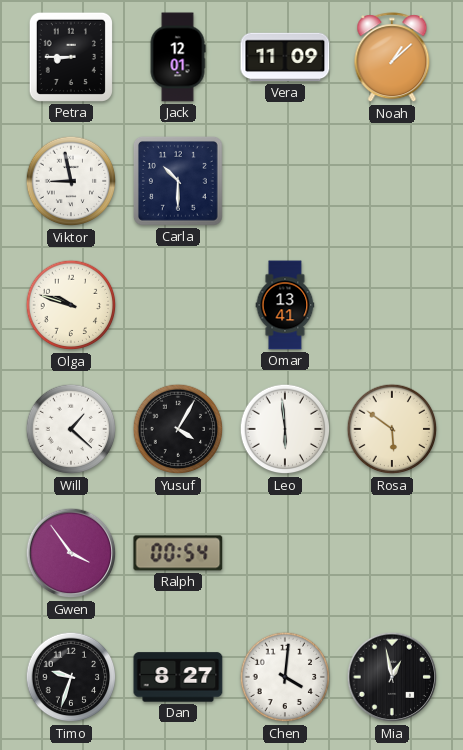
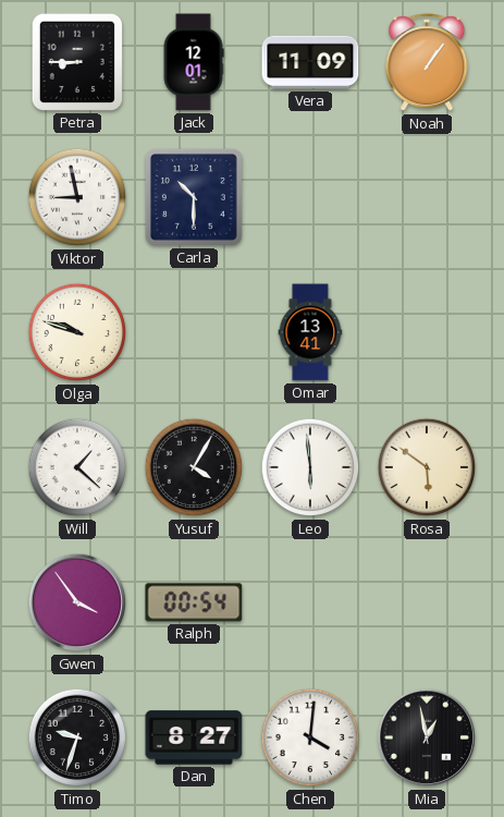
Noah: 1:08 -> 1:06 (427, 63)
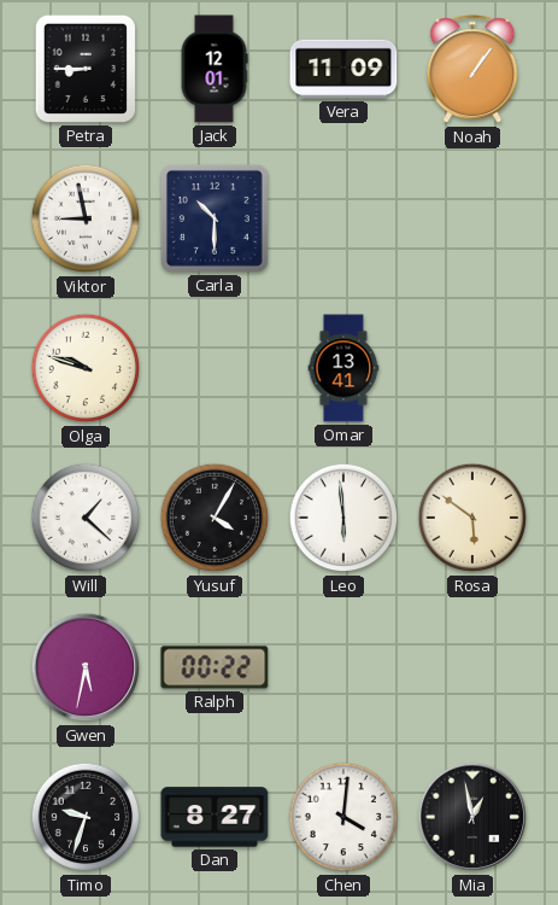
Gwen: 3:54 -> 5:32 (86, 667)
Ralph: 00:54 -> 00:22 (215, 667)
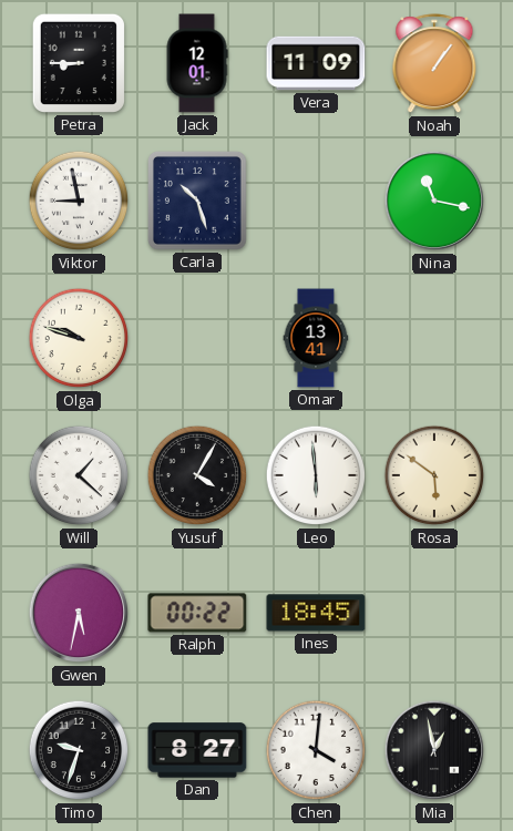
Carla: 10:30 -> 10:27 (198, 202)
Nina: none -> 11:17 (434, 201)
Ines: none -> 18:45 (316, 613)
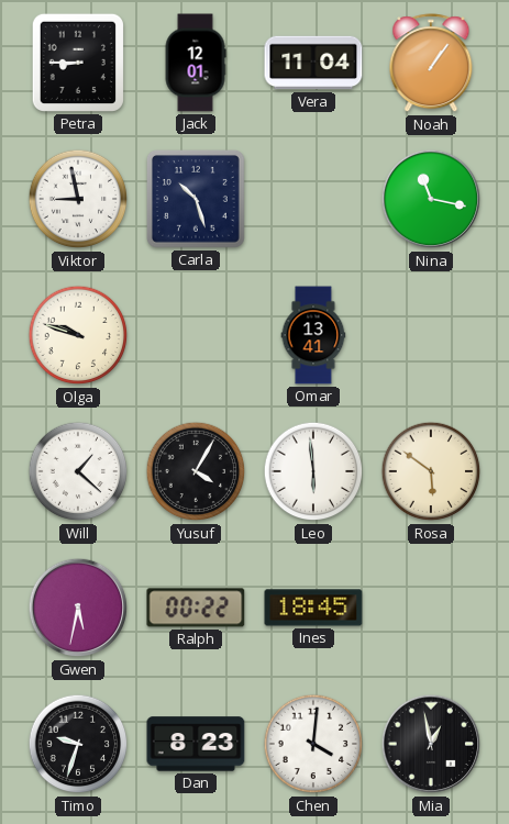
Vera: 11:09 -> 11:04 (313, 63)
Dan: 8:27 -> 8:23 (196, 744)
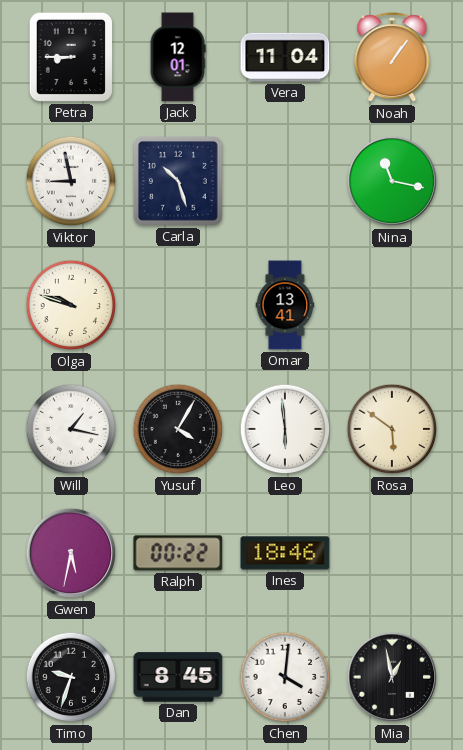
Will: 1:22 -> 1:17 (71, 429)
Ines: 18:45 -> 18:46 (285, 553)
Dan: 8:23 -> 8:45 (178, 677)
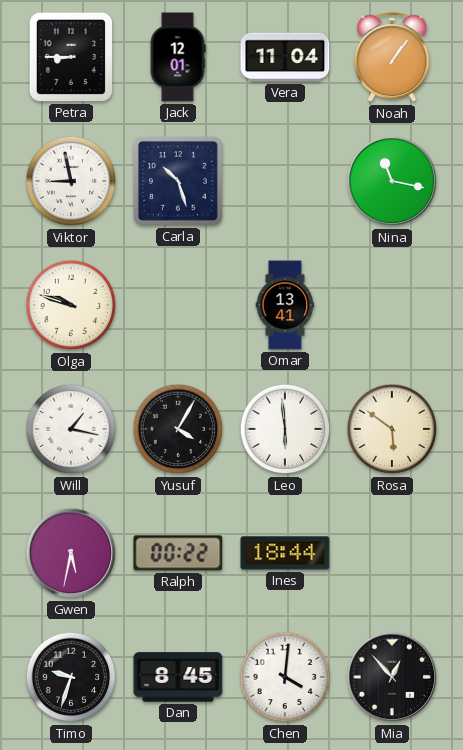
Ines: 18:46 -> 18:44 (285, 553)
Mia: 12:58 -> 12:53 (392, 677)
